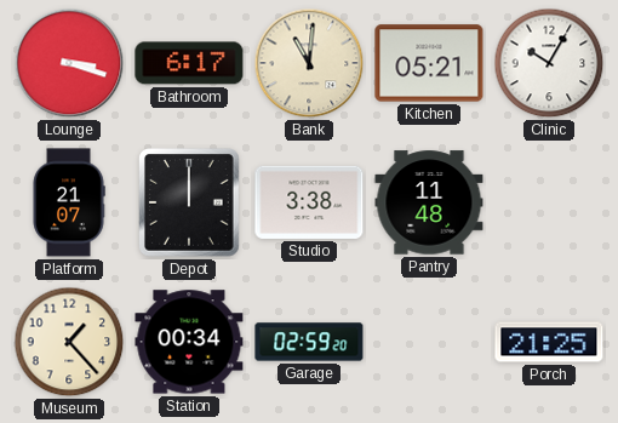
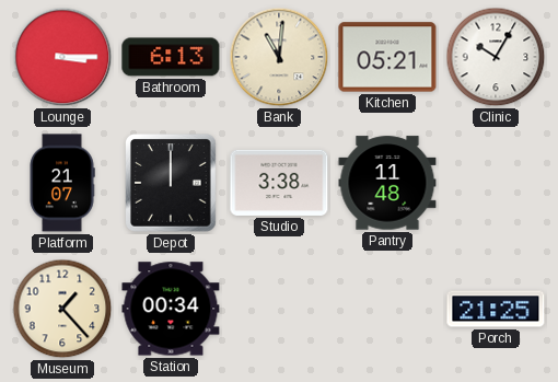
Lounge: 3:18 -> 3:15 (62, 57)
Bathroom: 6:17 -> 6:13 (171, 57)
Garage: 02:59 -> none (309, 342)
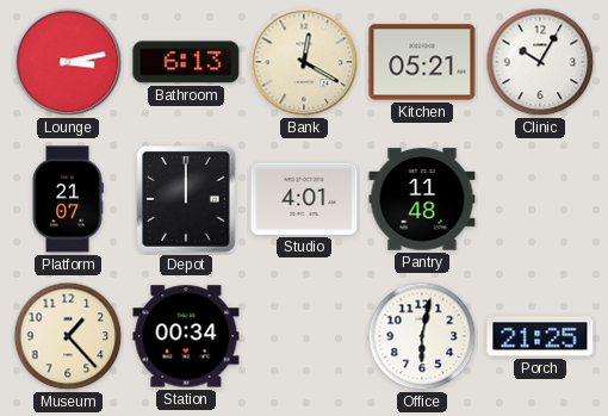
Lounge: 3:15 -> 3:13 (68, 62)
Bank: 11:01 -> 12:20 (304, 62)
Studio: 3:38 -> 4:01 (304, 199)
Office: none -> 6:02 (422, 336)
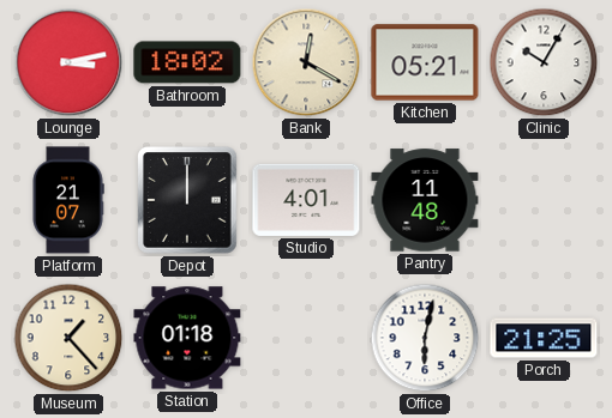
Bathroom: 6:13 -> 18:02 (187, 62)
Station: 00:34 -> 01:18 (187, 338)
